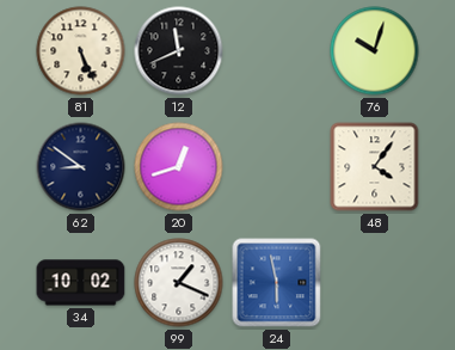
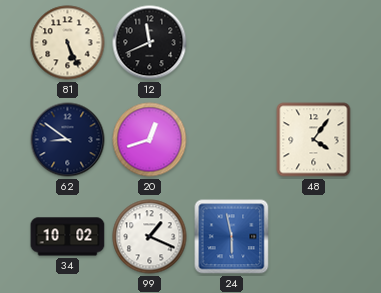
76: 10:03 -> none (375, 51)
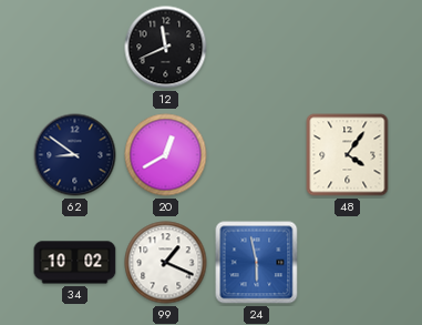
81: 5:26 -> none (68, 43)
20: 12:42 -> 12:40 (166, 155)
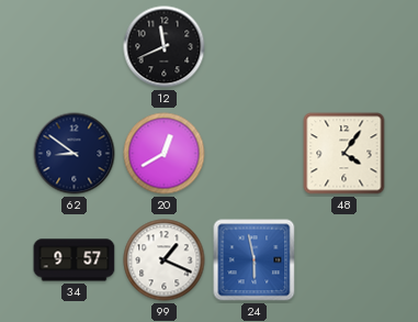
34: 10:02 -> 9:57 (75, 260)
